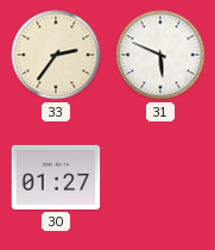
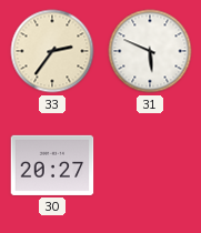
30: 01:27 -> 20:27 (52, 165)
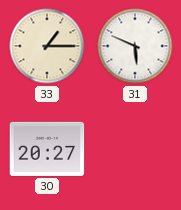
33: 2:36 -> 1:15 (47, 46)
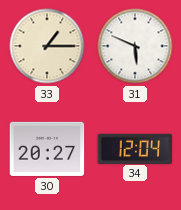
34: none -> 12:04 (135, 148)
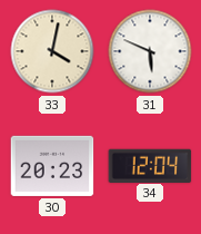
33: 1:15 -> 4:02 (52, 51)
30: 20:27 -> 20:23 (52, 166)
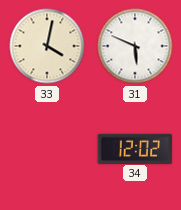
30: 20:23 -> none (52, 166)
34: 12:04 -> 12:02 (135, 148)
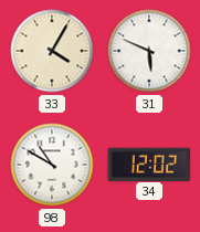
33: 4:02 -> 4:05 (52, 51)
98: none -> 10:50 (52, 165)
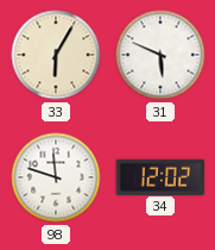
33: 4:05 -> 6:05 (56, 55)
98: 10:50 -> 11:48 (56, 177)
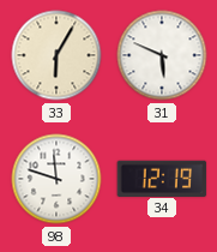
34: 12:02 -> 12:19 (162, 178)
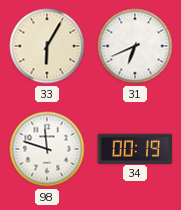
31: 5:49 -> 6:41 (135, 46)
34: 12:19 -> 00:19 (135, 148)
